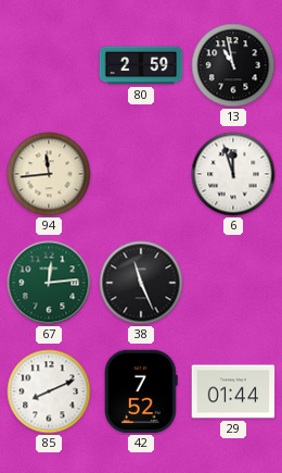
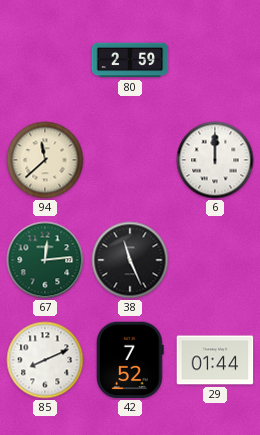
13: 10:58 -> none (233, 65)
94: 11:44 -> 11:38 (45, 160)
6: 11:57 -> 12:00 (215, 160)
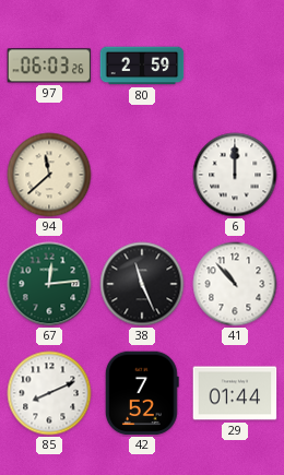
97: none -> 06:03 (49, 66)
41: none -> 10:53 (235, 284)
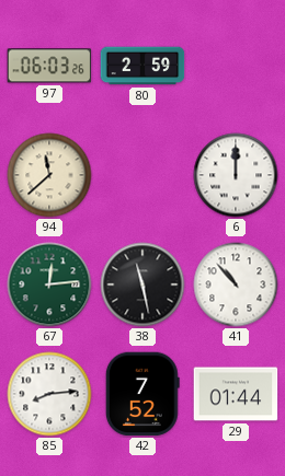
38: 11:26 -> 11:28 (142, 285)
85: 8:11 -> 8:14 (49, 394)
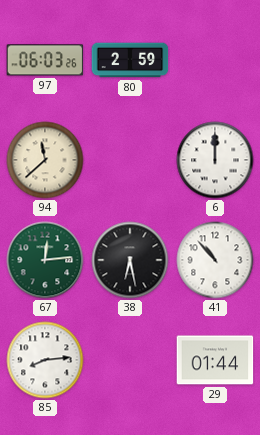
38: 11:28 -> 6:28 (130, 260)
42: 7:52 -> none (142, 394)
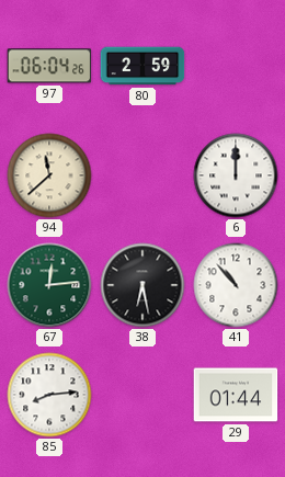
97: 06:03 -> 06:04 (49, 66)
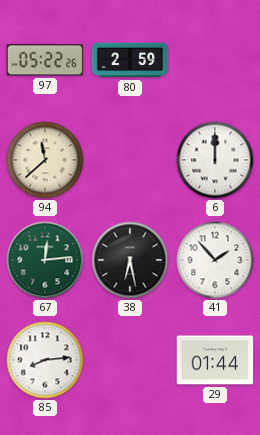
97: 06:04 -> 05:22 (45, 60)
41: 10:53 -> 1:53 (215, 260)
